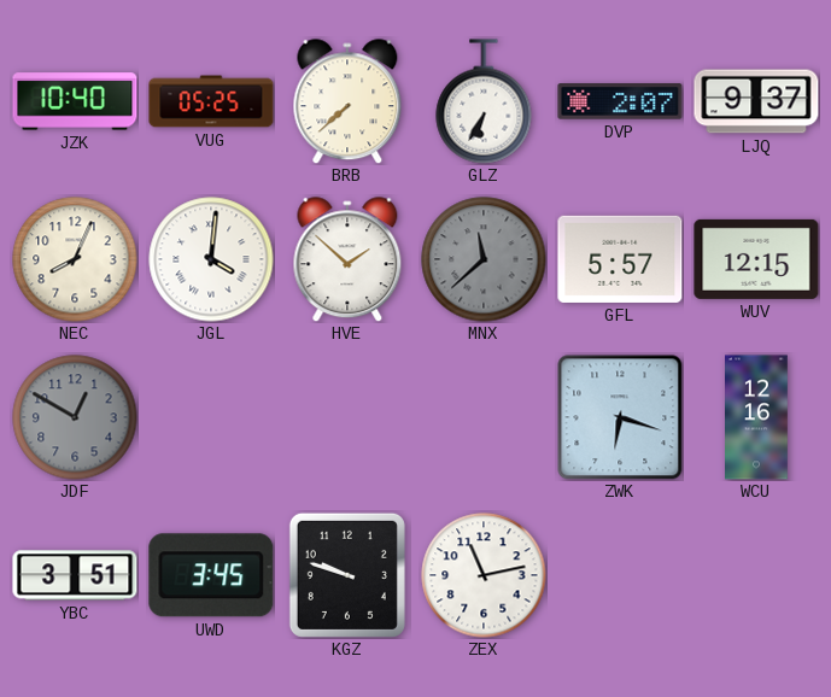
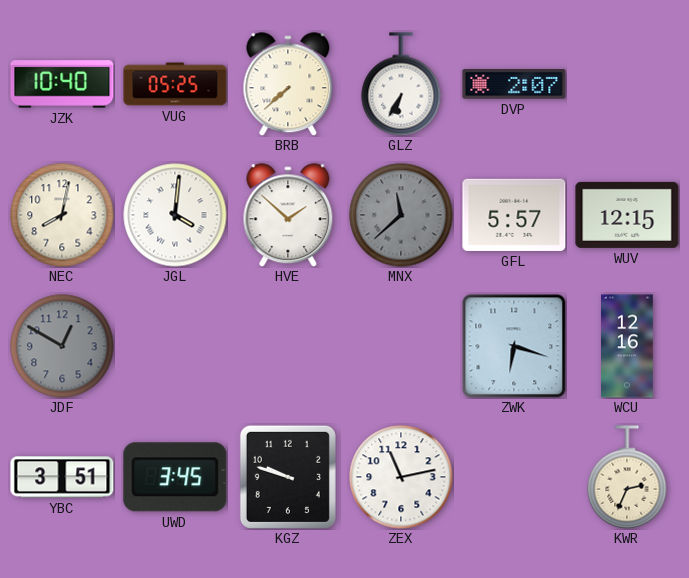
LJQ: 9:37 -> none (756, 101)
NEC: 8:04 -> 8:02 (62, 215)
KWR: none -> 2:34 (627, 477)
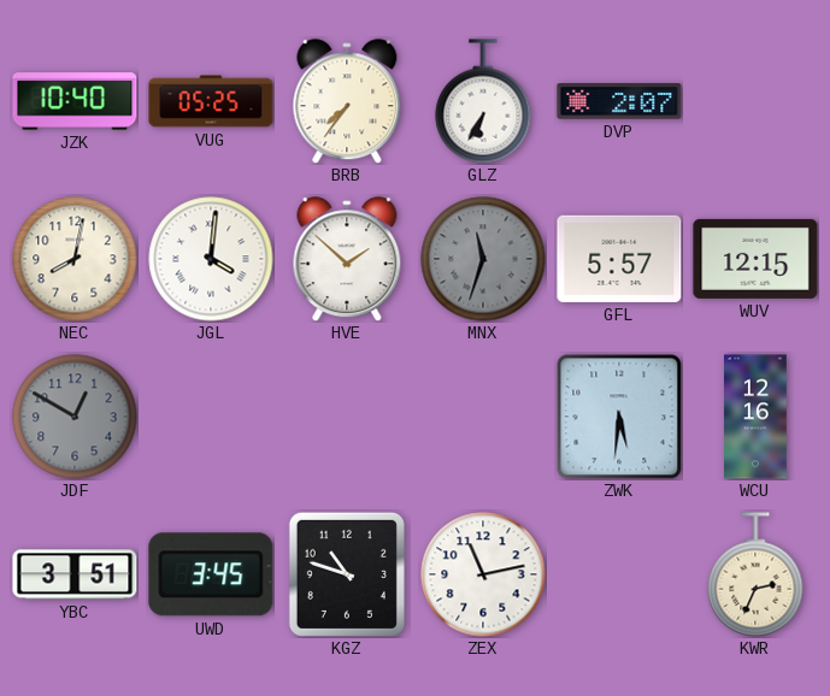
BRB: 7:38 -> 7:36 (347, 101)
MNX: 11:38 -> 11:33 (483, 259)
ZWK: 6:18 -> 5:31 (619, 417)
KGZ: 9:48 -> 10:48 (347, 574)
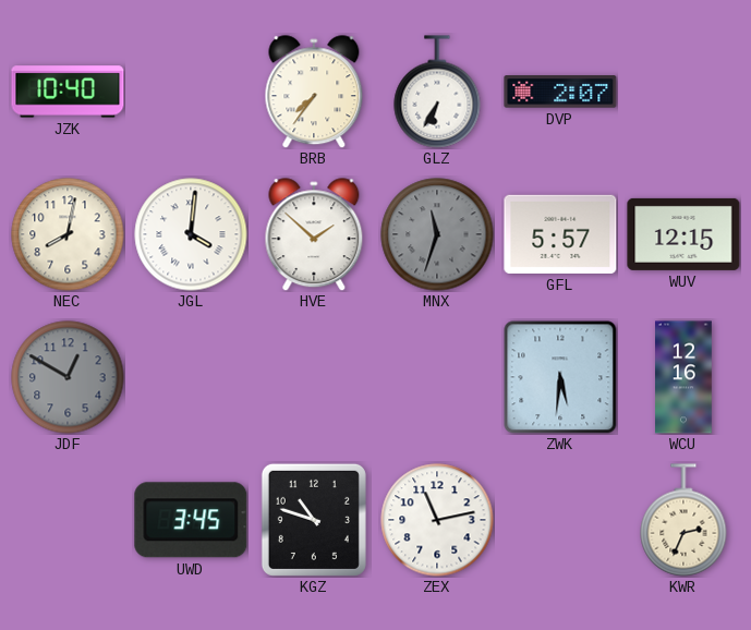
VUG: 05:25 -> none (211, 101)
YBC: 3:51 -> none (75, 574)
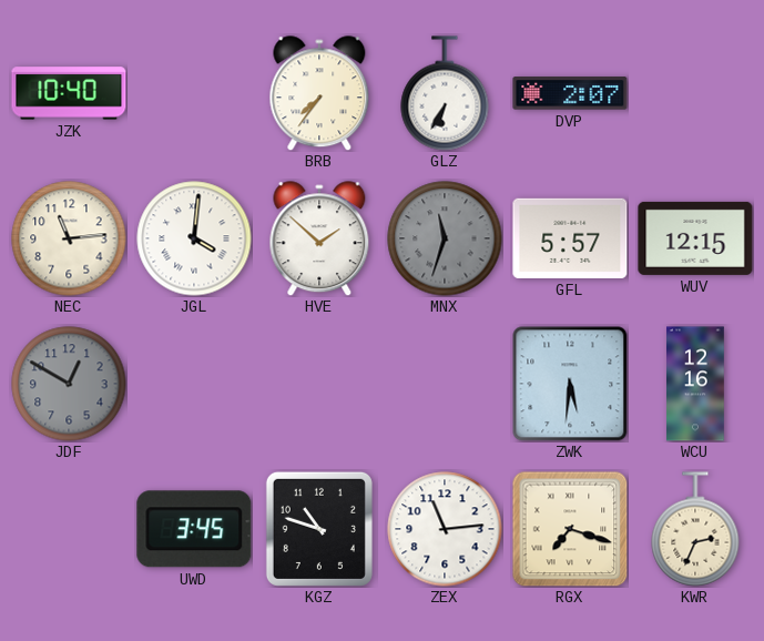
NEC: 8:02 -> 11:14 (69, 238)
ZEX: 11:13 -> 11:14 (445, 529)
RGX: none -> 7:18 (570, 529)
